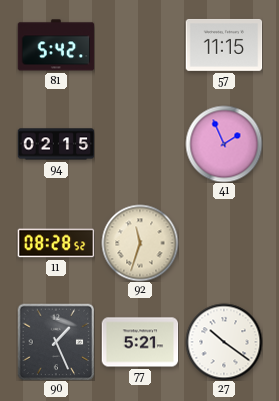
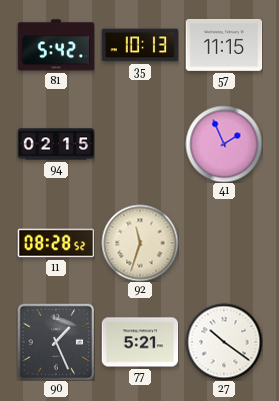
35: none -> 10:13 (140, 45)
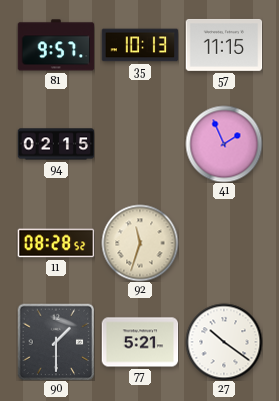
81: 5:42 -> 9:57 (56, 45)
90: 1:26 -> 1:30 (56, 342)
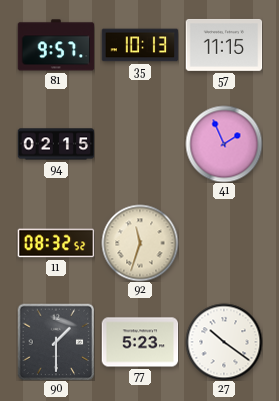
11: 08:28 -> 08:32 (56, 243)
77: 5:21 -> 5:23 (140, 342)
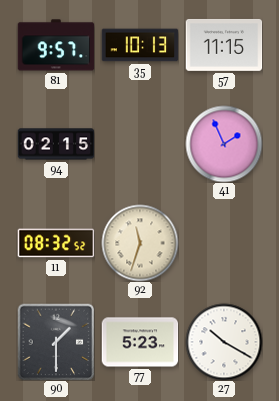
27: 10:21 -> 10:20 (224, 342)
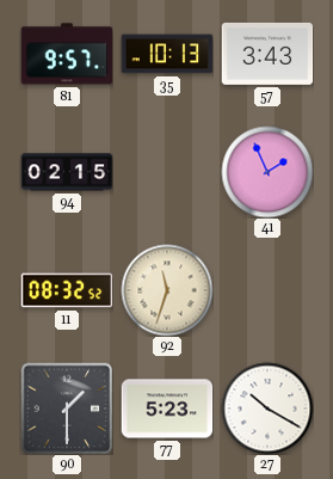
57: 11:15 -> 3:43 (267, 54)
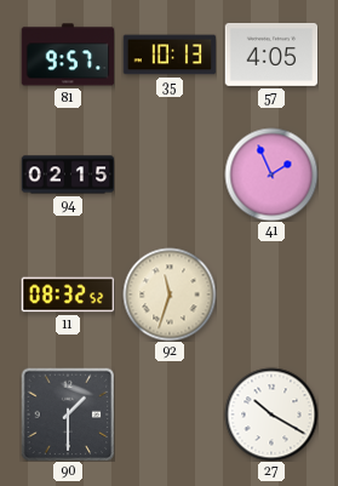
57: 3:43 -> 4:05 (271, 55)
77: 5:23 -> none (167, 409)
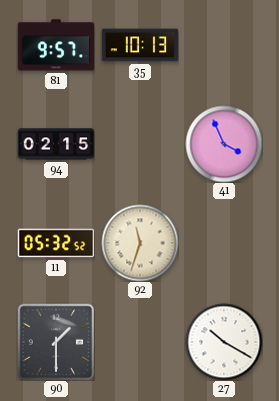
57: 4:05 -> none (271, 55)
41: 1:56 -> 3:56 (224, 144)
11: 08:32 -> 05:32 (56, 243)
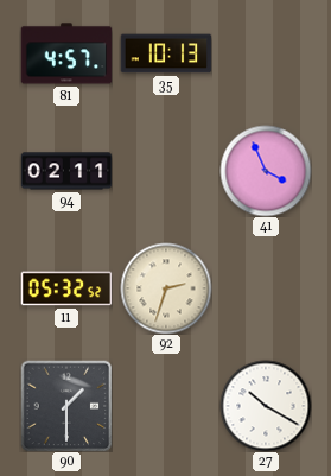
81: 9:57 -> 4:57 (66, 53)
94: 02:15 -> 02:11 (66, 171)
92: 11:33 -> 2:33 (166, 288)
